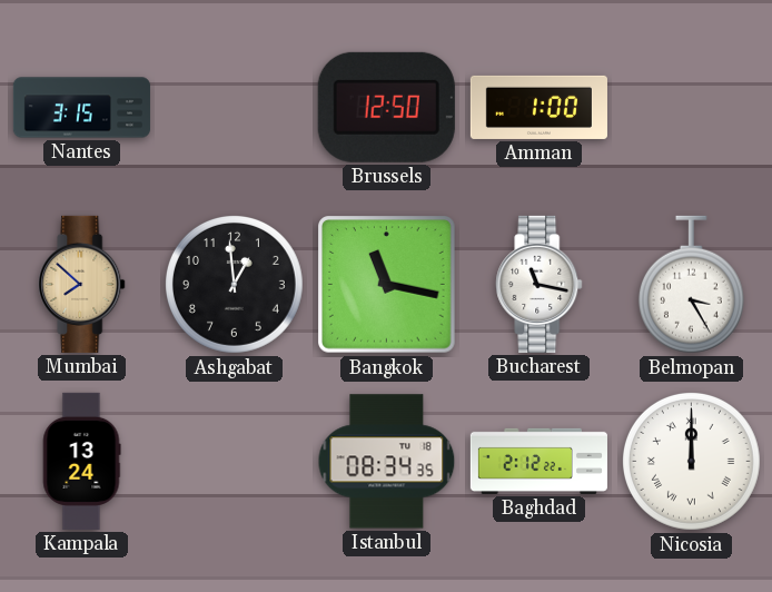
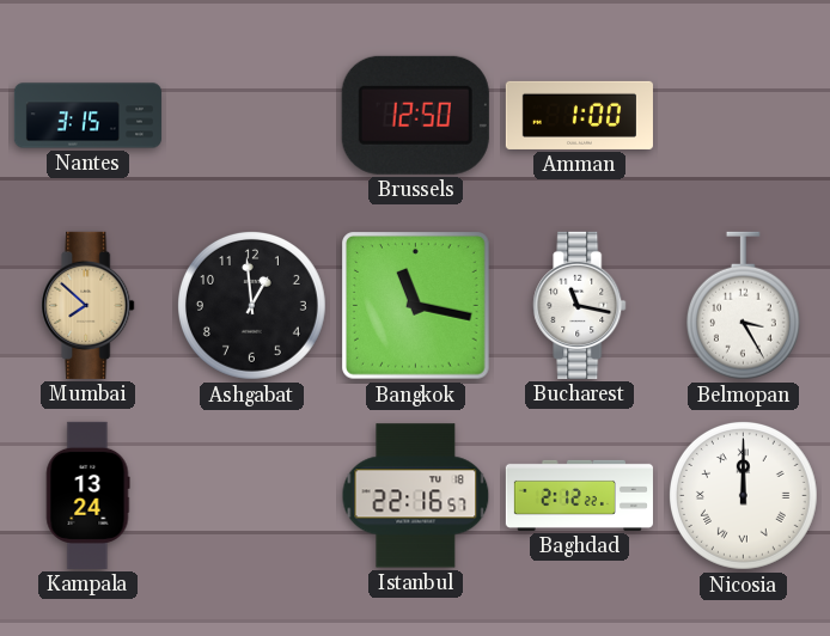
Istanbul: 08:34 -> 22:16 (416, 496)
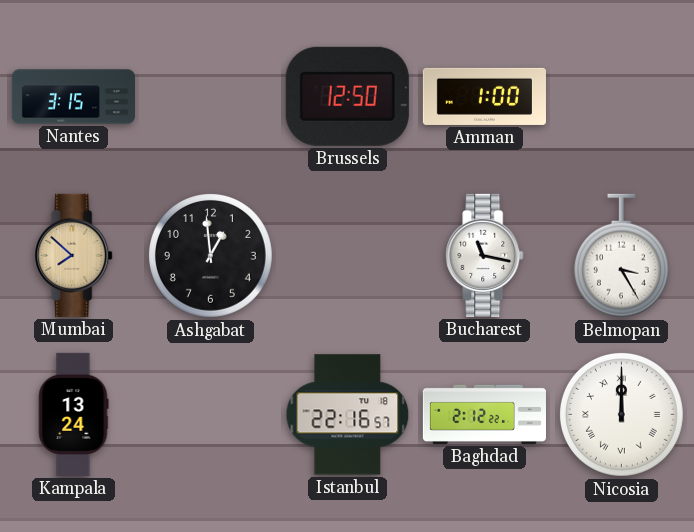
Bangkok: 11:17 -> none (416, 306)
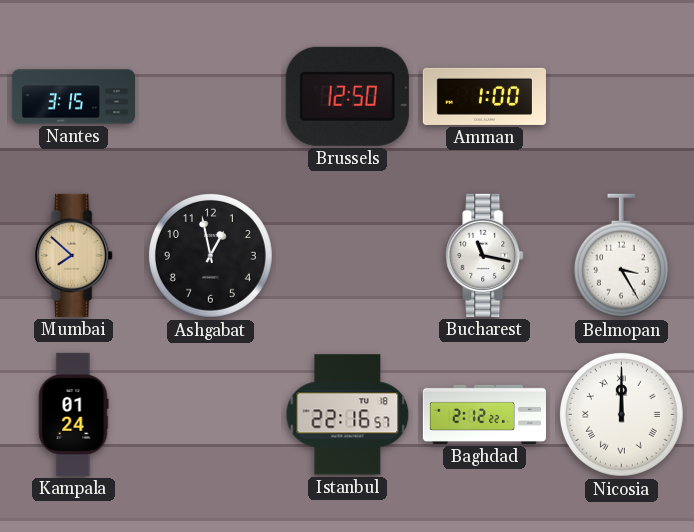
Ashgabat: 12:59 -> 12:58 (210, 255)
Kampala: 13:24 -> 01:24 (73, 414)
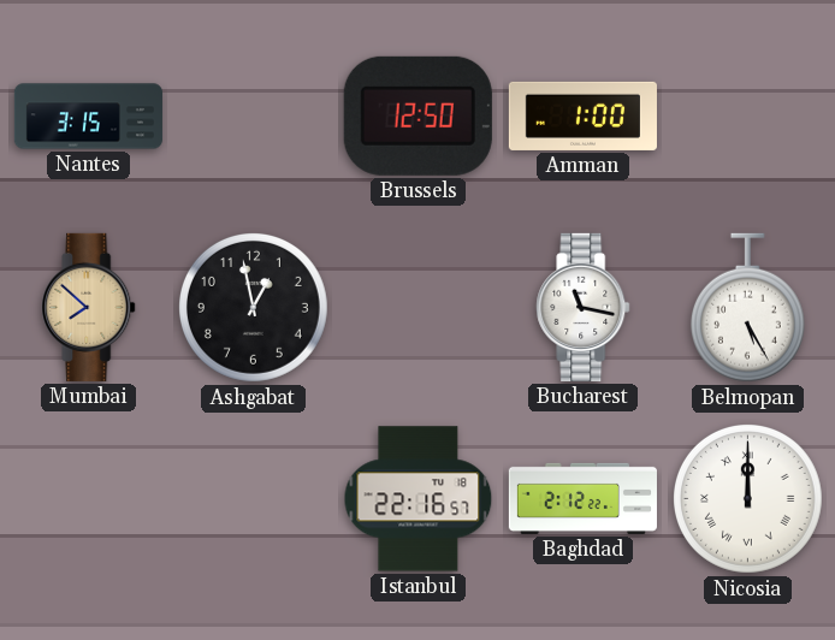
Belmopan: 3:25 -> 5:25 (747, 308)
Kampala: 01:24 -> none (73, 414)
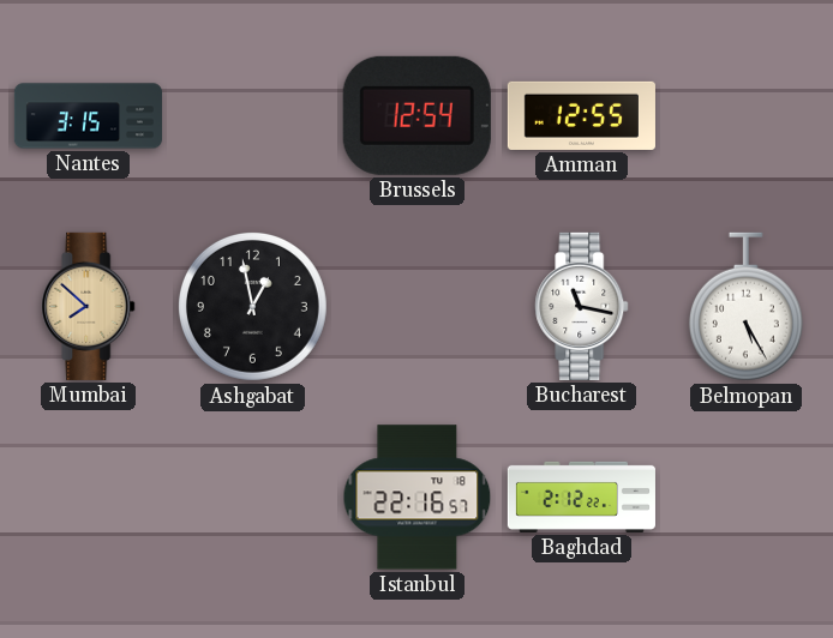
Brussels: 12:50 -> 12:54 (416, 115)
Amman: 1:00 -> 12:55 (581, 115)
Nicosia: 12:00 -> none (747, 498)
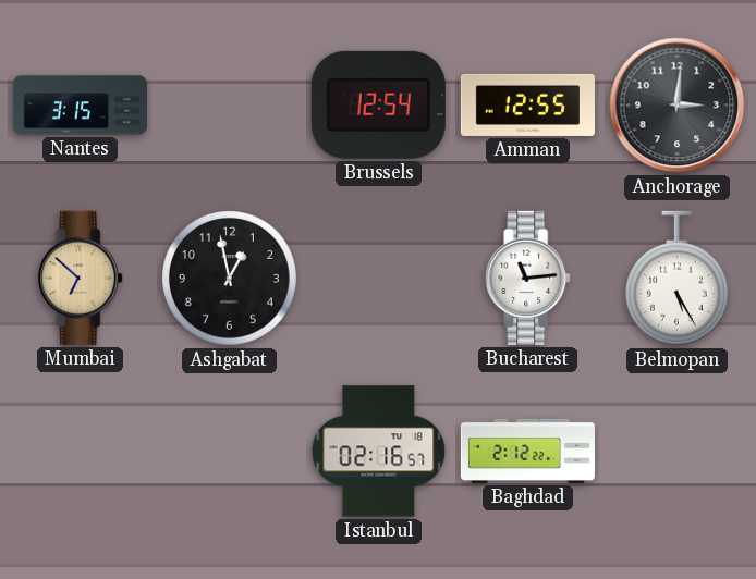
Anchorage: none -> 3:01 (678, 106)
Mumbai: 7:52 -> 6:52 (81, 278)
Bucharest: 11:17 -> 11:14 (528, 278)
Istanbul: 22:16 -> 02:16 (379, 452)
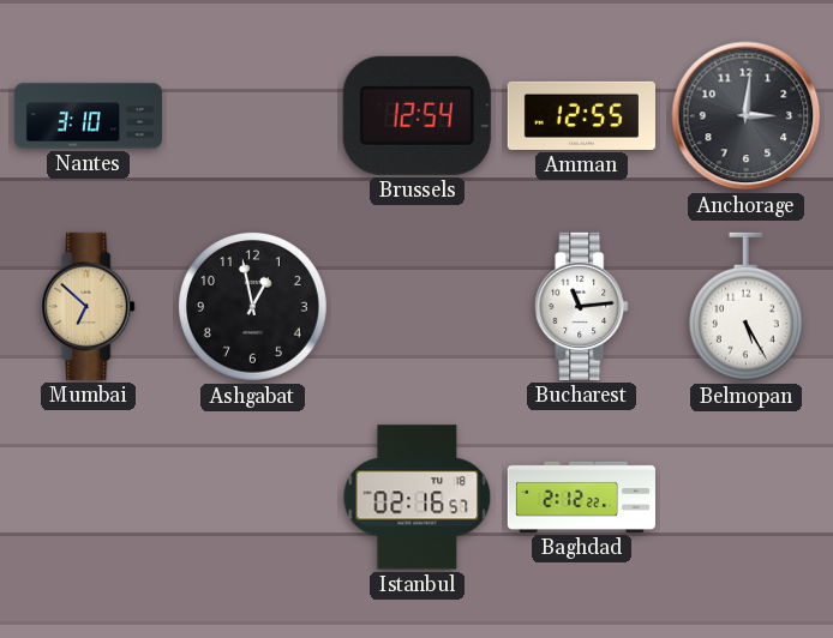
Nantes: 3:15 -> 3:10 (88, 116)
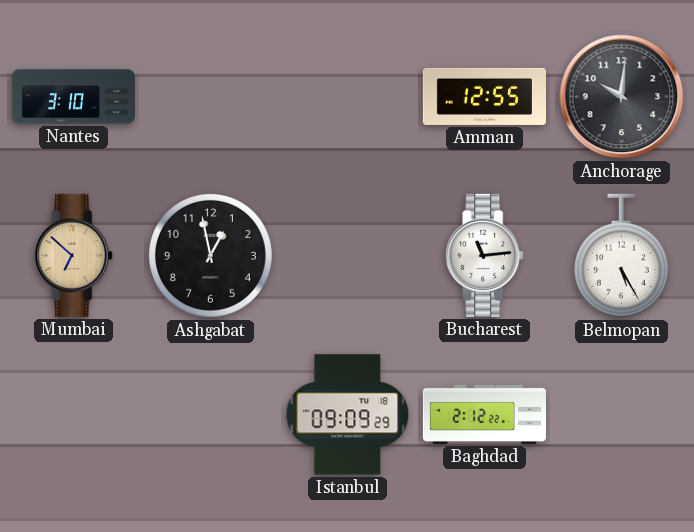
Brussels: 12:54 -> none (416, 115)
Anchorage: 3:01 -> 10:01 (622, 97)
Istanbul: 02:16 -> 09:09 (348, 415)
